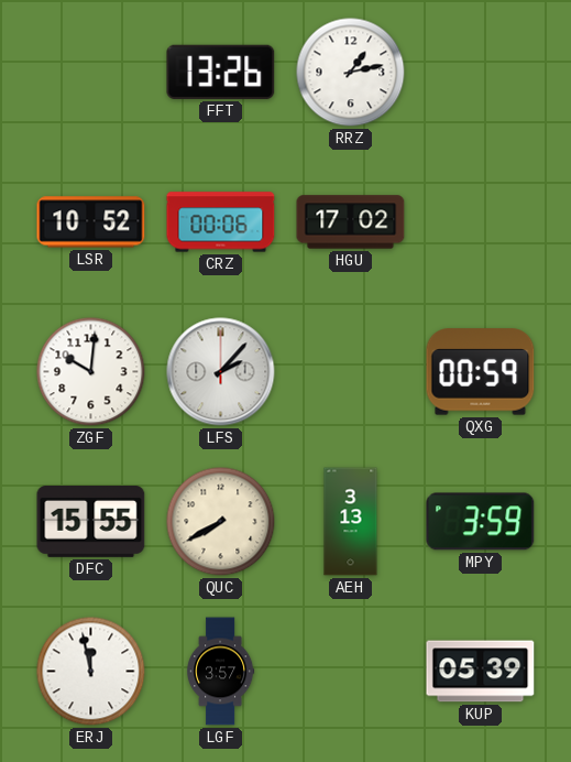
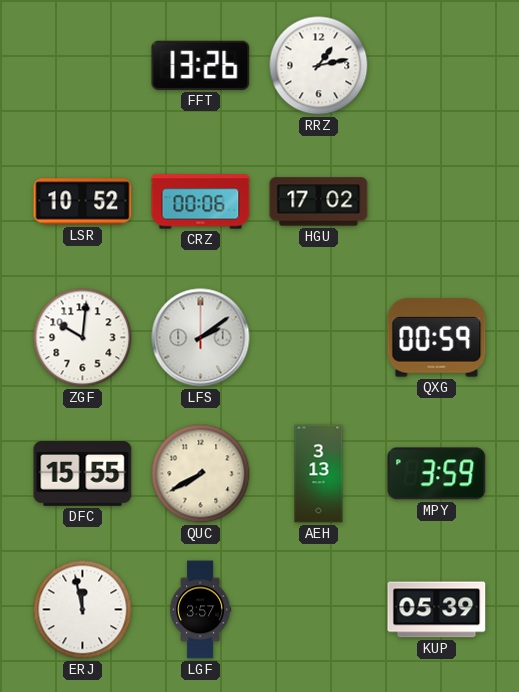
LFS: 2:07 -> 2:09 (201, 338)
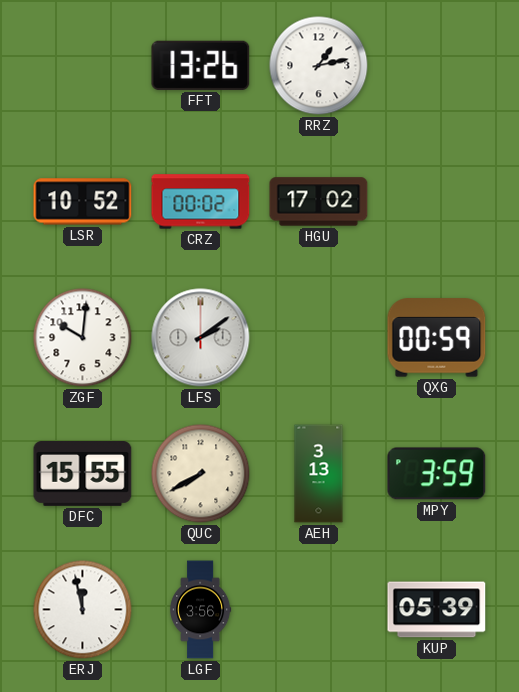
CRZ: 00:06 -> 00:02 (201, 202)
LGF: 3:57 -> 3:56 (201, 610)
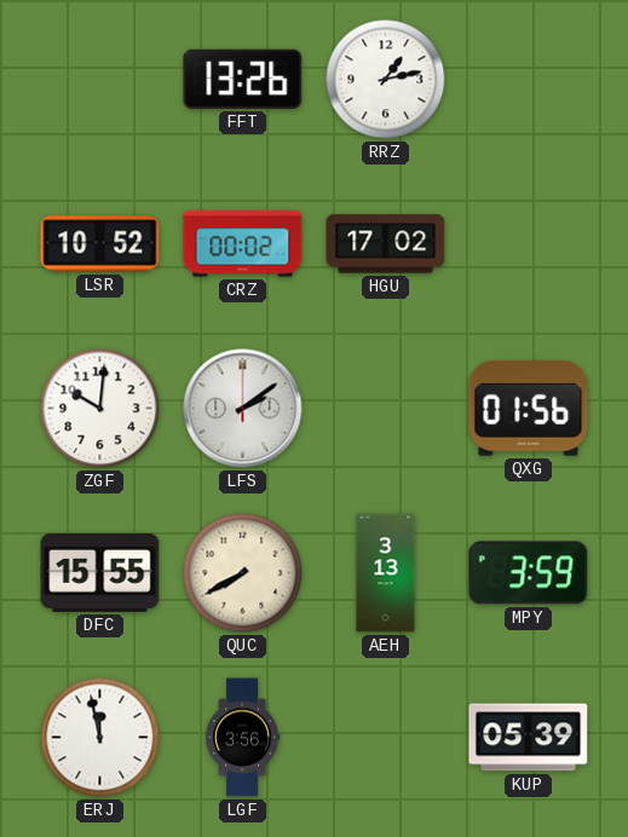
QXG: 00:59 -> 01:56 (529, 409)
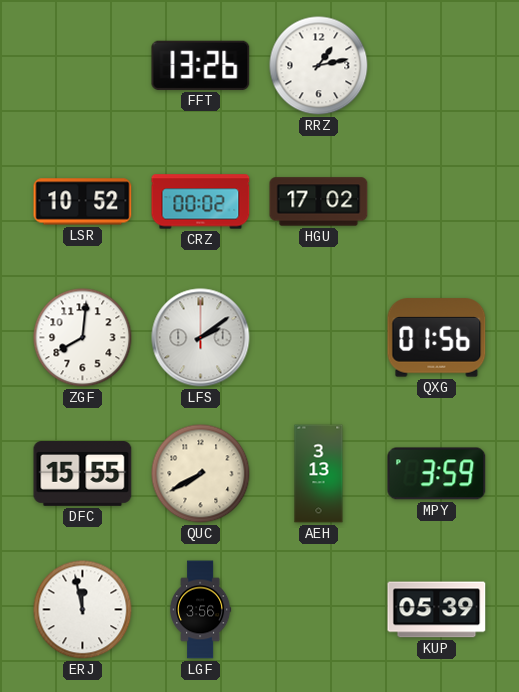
ZGF: 10:01 -> 8:01 (83, 338)
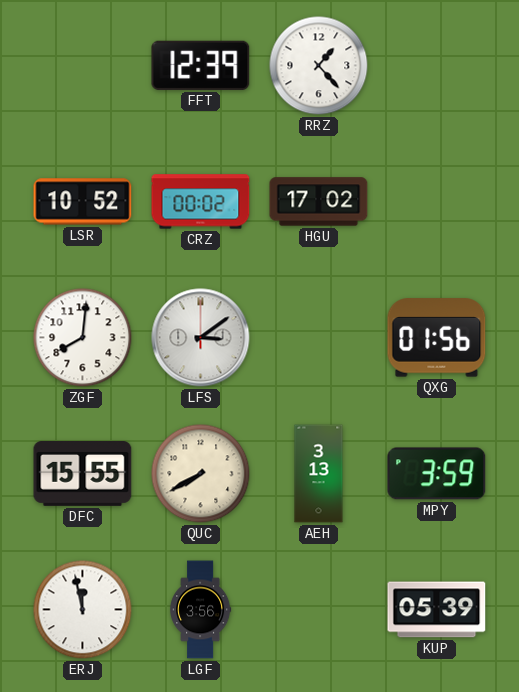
FFT: 13:26 -> 12:39 (201, 65)
RRZ: 1:13 -> 1:23 (319, 66)
LFS: 2:09 -> 3:09 (201, 338)
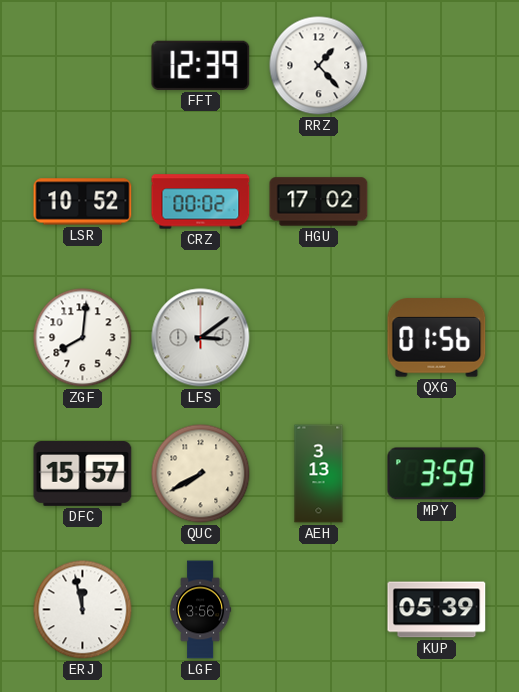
DFC: 15:55 -> 15:57 (83, 474)
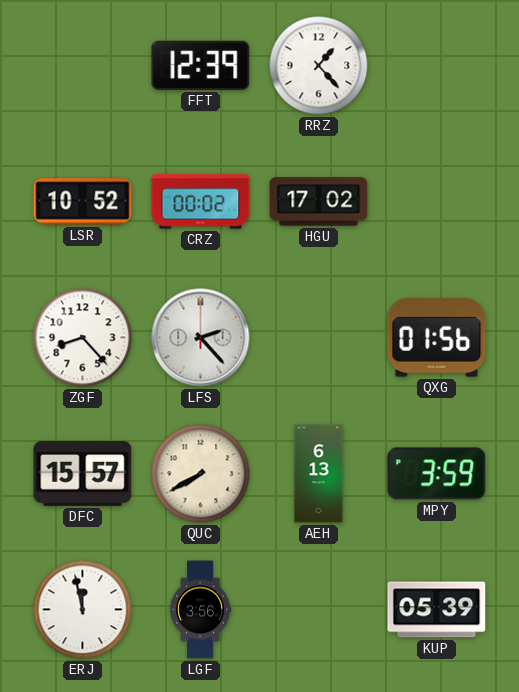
ZGF: 8:01 -> 8:23 (83, 338)
LFS: 3:09 -> 2:23 (201, 338)
AEH: 3:13 -> 6:13 (319, 474)
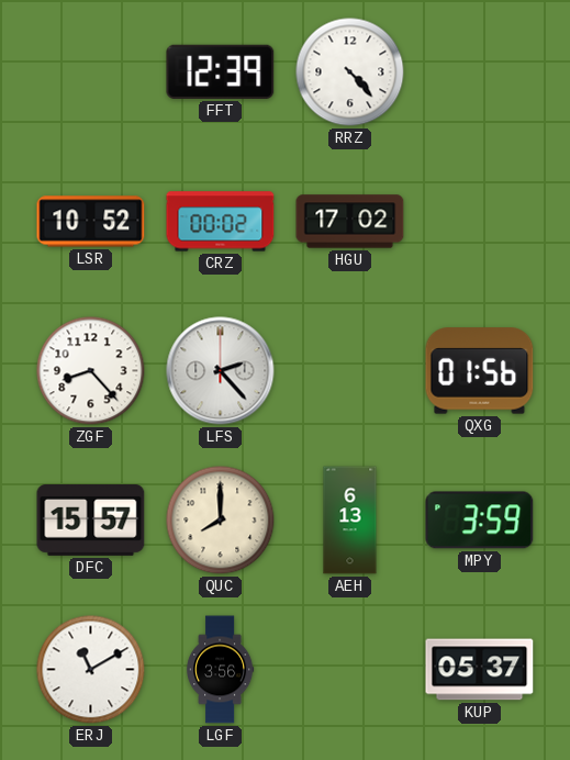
RRZ: 1:23 -> 4:23 (350, 72)
QUC: 7:40 -> 8:00 (221, 521)
ERJ: 11:58 -> 11:10 (91, 670)
KUP: 05:39 -> 05:37 (480, 670)
